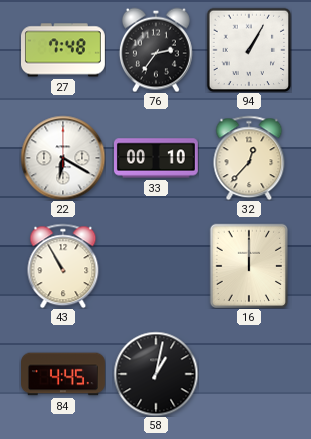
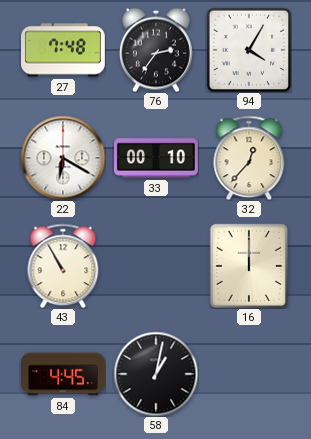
94: 1:05 -> 4:05 (249, 50)
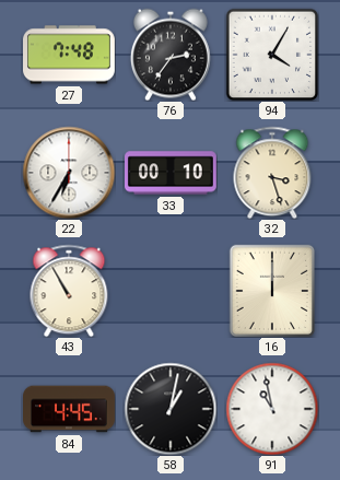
22: 6:20 -> 6:35 (69, 173)
32: 12:37 -> 3:27 (272, 173)
91: none -> 10:58 (272, 409)
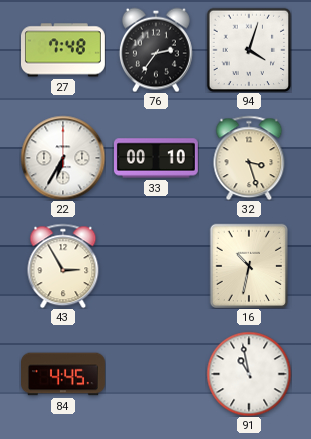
94: 4:05 -> 4:03 (249, 50)
43: 10:55 -> 2:55 (63, 266)
16: 12:00 -> 10:32 (248, 265)
58: 1:02 -> none (171, 409)
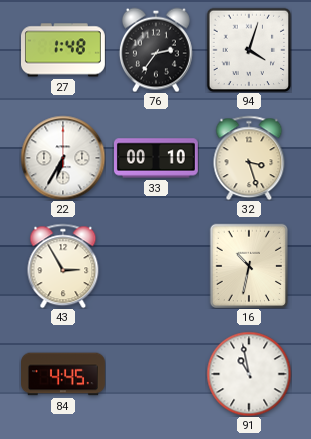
27: 7:48 -> 1:48 (64, 50)
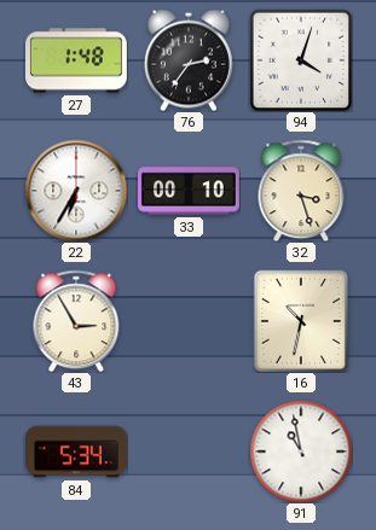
84: 4:45 -> 5:34 (77, 452)
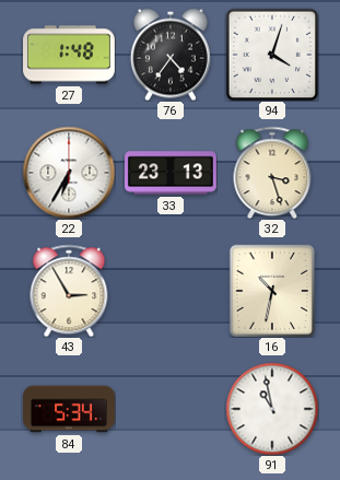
76: 2:36 -> 4:36 (171, 55)
33: 00:10 -> 23:13 (172, 173)
